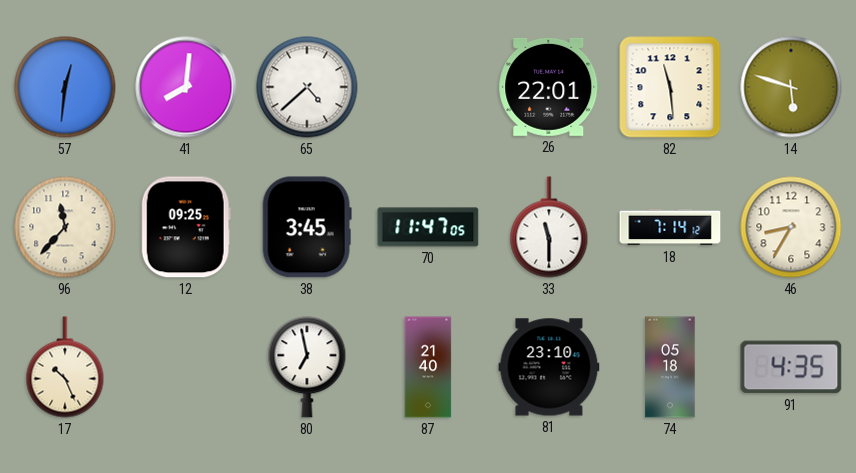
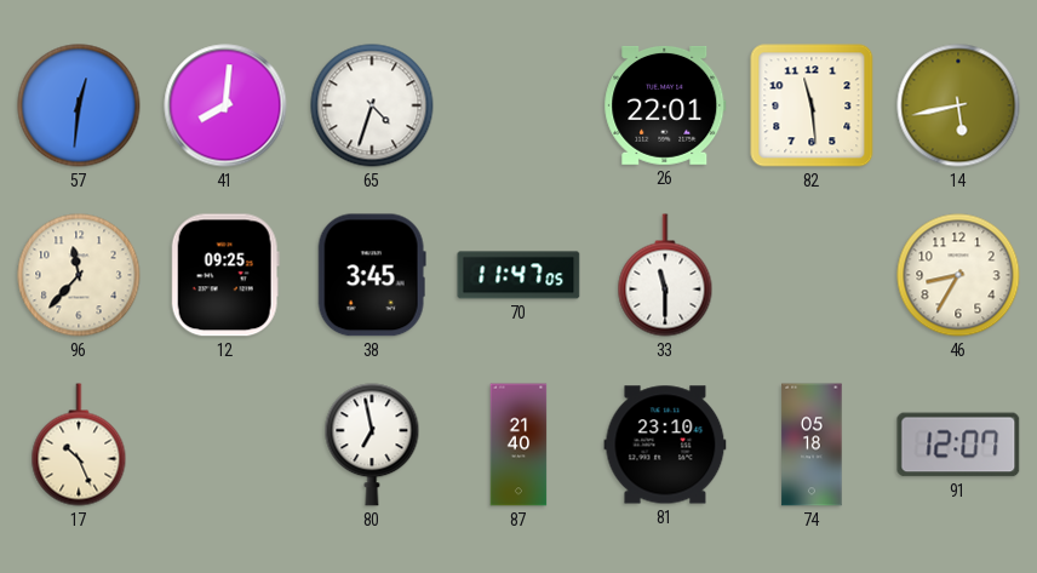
65: 4:38 -> 4:33 (372, 105)
14: 5:48 -> 5:43 (958, 105)
18: 7:14 -> none (670, 227)
91: 4:35 -> 12:07 (958, 445)
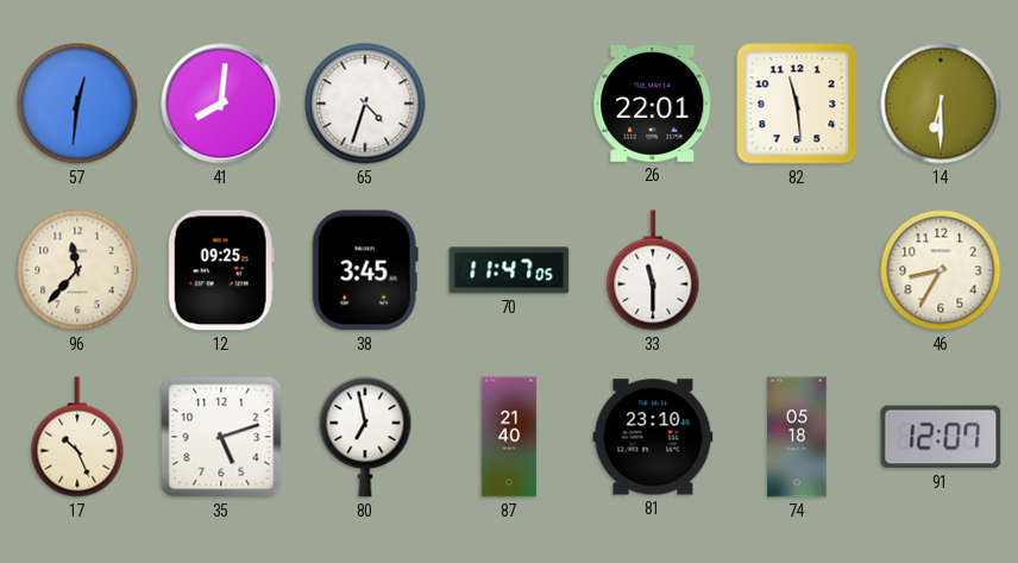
14: 5:43 -> 6:30 (941, 104)
35: none -> 5:12 (221, 437)
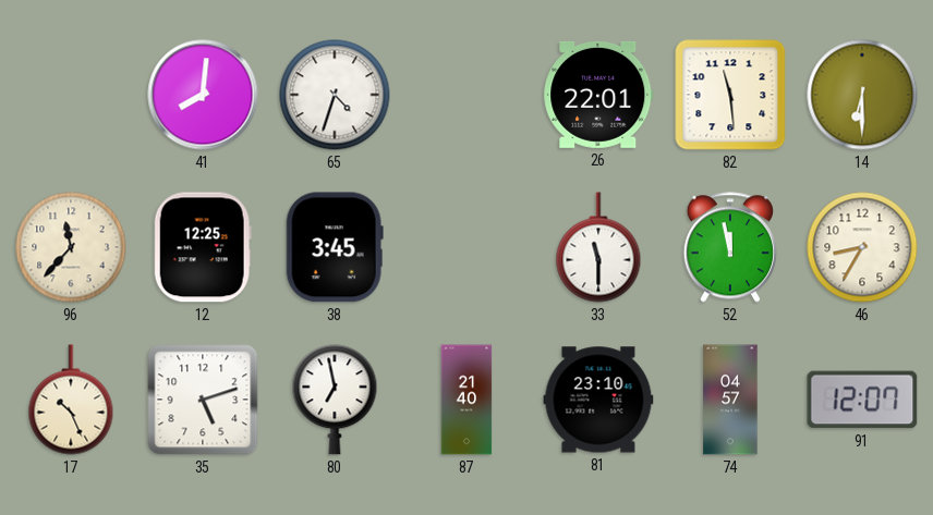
57: 12:31 -> none (77, 104)
12: 09:25 -> 12:25 (203, 247)
70: 11:47 -> none (509, 270)
52: none -> 11:58 (730, 247)
74: 05:18 -> 04:57 (730, 400)
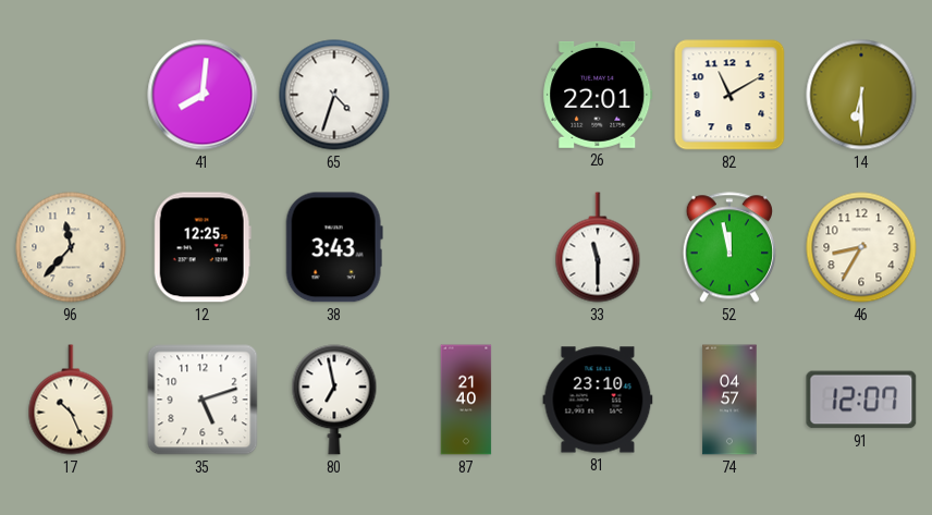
82: 11:29 -> 11:10 (729, 95)
38: 3:45 -> 3:43 (334, 247)
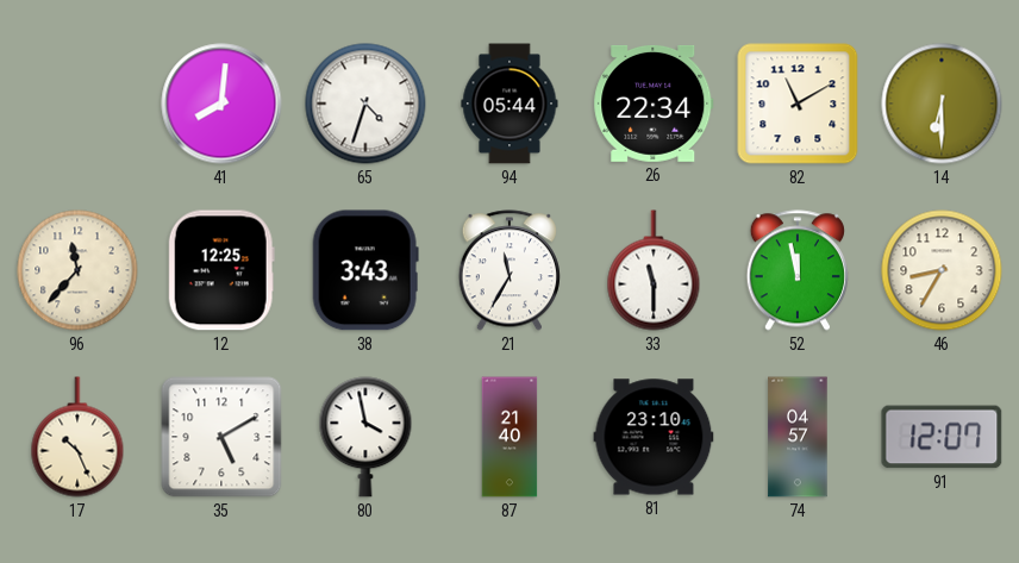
94: none -> 05:44 (509, 104)
26: 22:01 -> 22:34 (654, 104)
21: none -> 11:35 (509, 270)
35: 5:12 -> 5:10 (221, 437)
80: 6:58 -> 3:58 (365, 437)
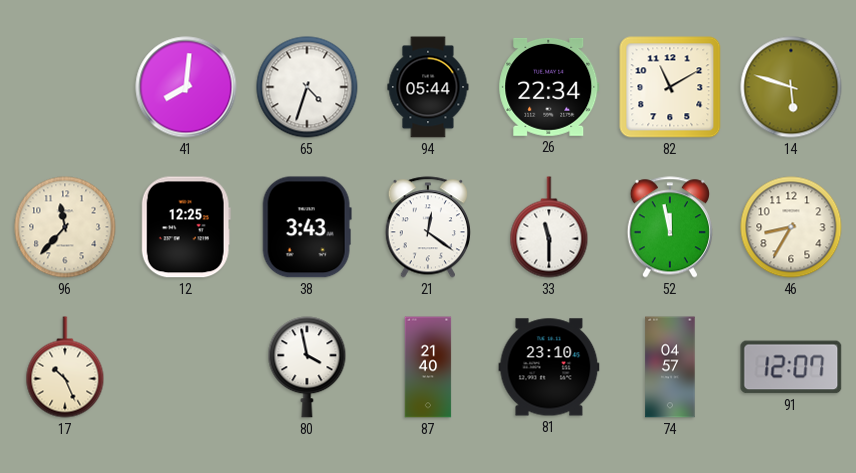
14: 6:30 -> 5:48 (791, 87)
21: 11:35 -> 12:21 (428, 227)
35: 5:10 -> none (221, 437)
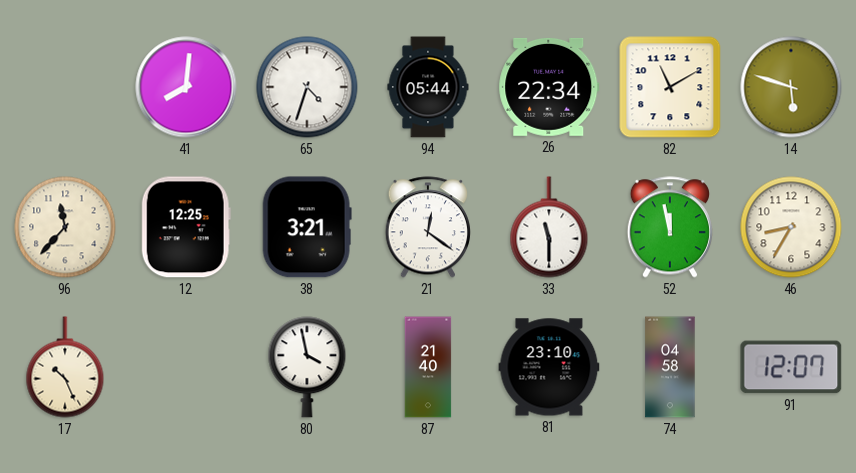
38: 3:43 -> 3:21 (307, 227)
74: 04:57 -> 04:58 (670, 367)
